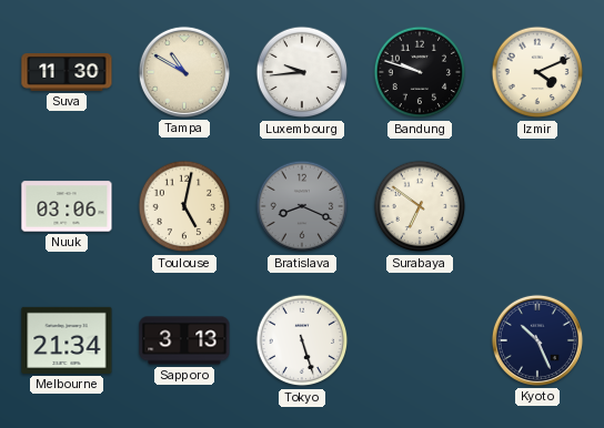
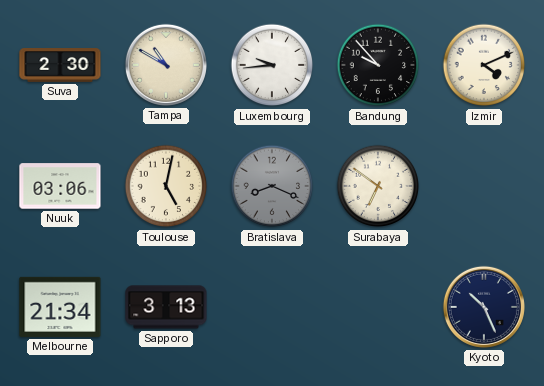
Suva: 11:30 -> 2:30 (60, 65)
Bandung: 9:48 -> 9:53 (378, 65)
Tokyo: 5:27 -> none (302, 340)
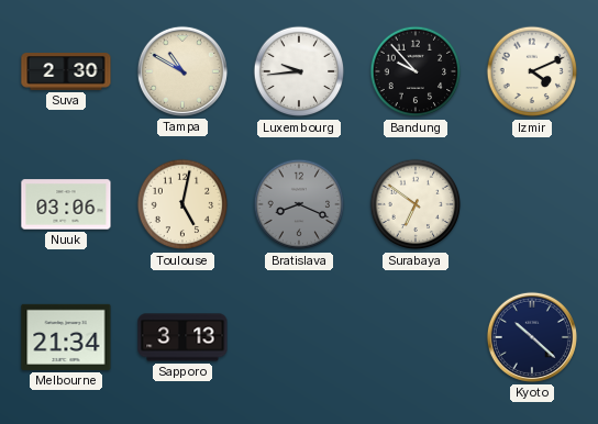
Kyoto: 10:26 -> 10:22 (532, 337)
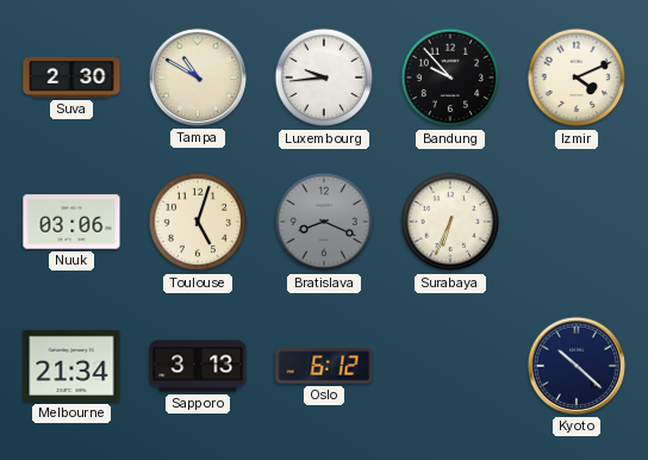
Toulouse: 5:02 -> 5:03 (198, 222)
Surabaya: 6:51 -> 6:34 (450, 222)
Oslo: none -> 6:12 (324, 366)
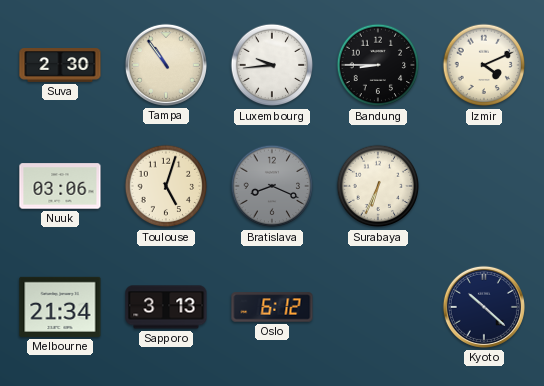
Tampa: 10:50 -> 10:54 (166, 65)
Bandung: 9:53 -> 8:45 (378, 65)
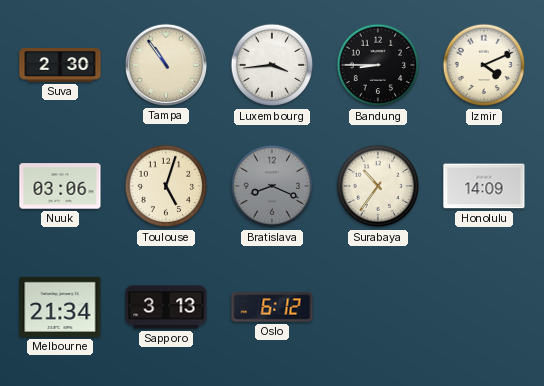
Luxembourg: 9:44 -> 3:44 (272, 65)
Surabaya: 6:34 -> 10:36 (378, 186)
Honolulu: none -> 14:09 (484, 186)
Kyoto: 10:22 -> none (484, 307)
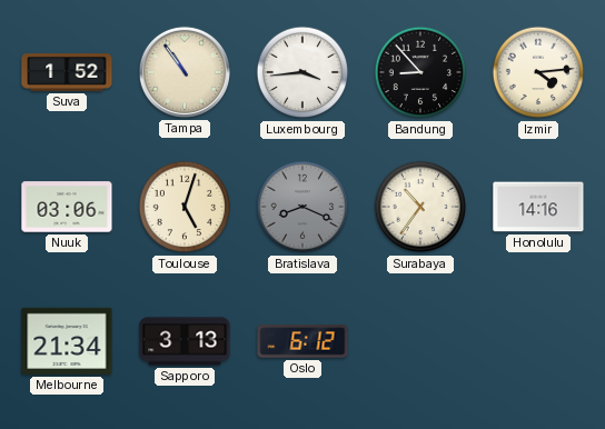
Suva: 2:30 -> 1:52 (67, 72)
Bandung: 8:45 -> 8:53 (420, 72)
Izmir: 4:11 -> 4:14 (538, 72)
Honolulu: 14:09 -> 14:16 (538, 207)
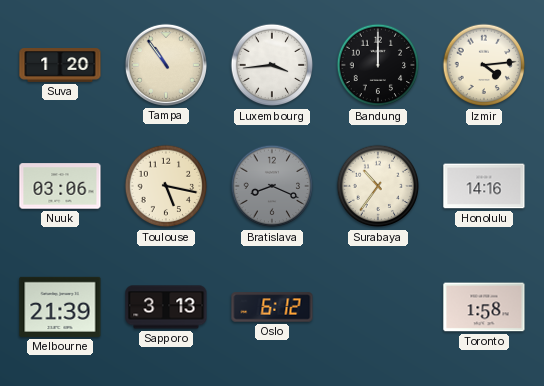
Suva: 1:52 -> 1:20 (60, 65)
Bandung: 8:53 -> 12:00 (378, 65)
Toulouse: 5:03 -> 5:17 (166, 186)
Melbourne: 21:34 -> 21:39 (60, 307)
Toronto: none -> 1:58 (484, 307)
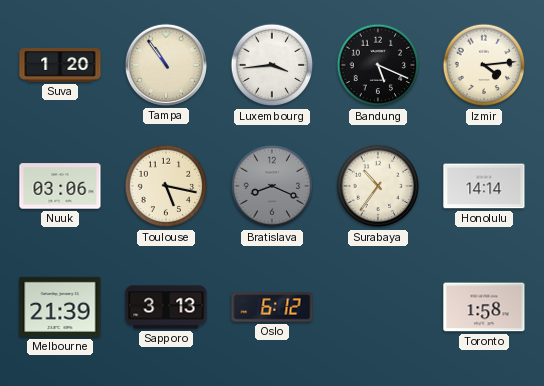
Bandung: 12:00 -> 5:19 (378, 65)
Honolulu: 14:16 -> 14:14 (484, 186)
